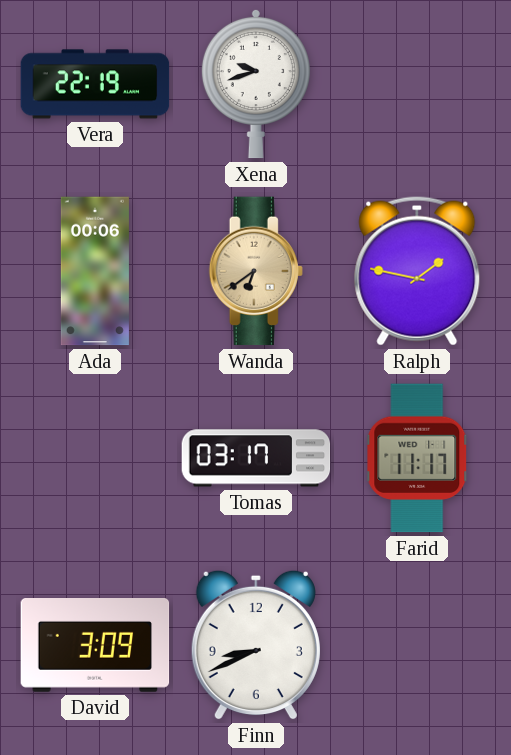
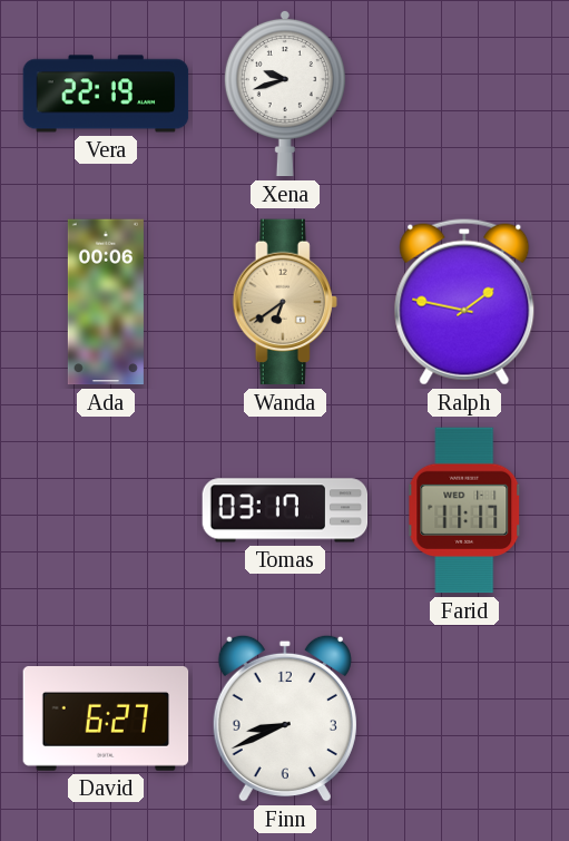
David: 3:09 -> 6:27 (106, 720)
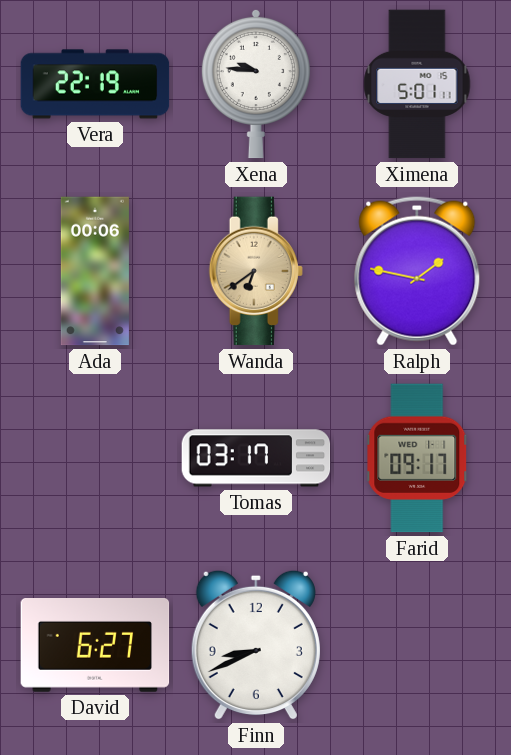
Xena: 9:42 -> 9:46 (256, 84)
Ximena: none -> 5:01 (417, 84)
Farid: 11:17 -> 09:17 (418, 458)
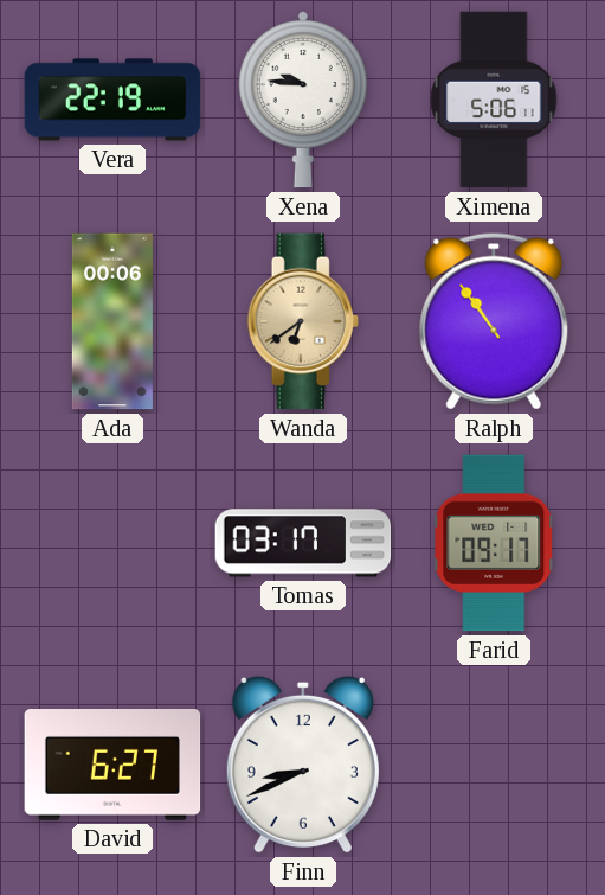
Ximena: 5:01 -> 5:06 (494, 100)
Ralph: 1:47 -> 10:54 (494, 321)
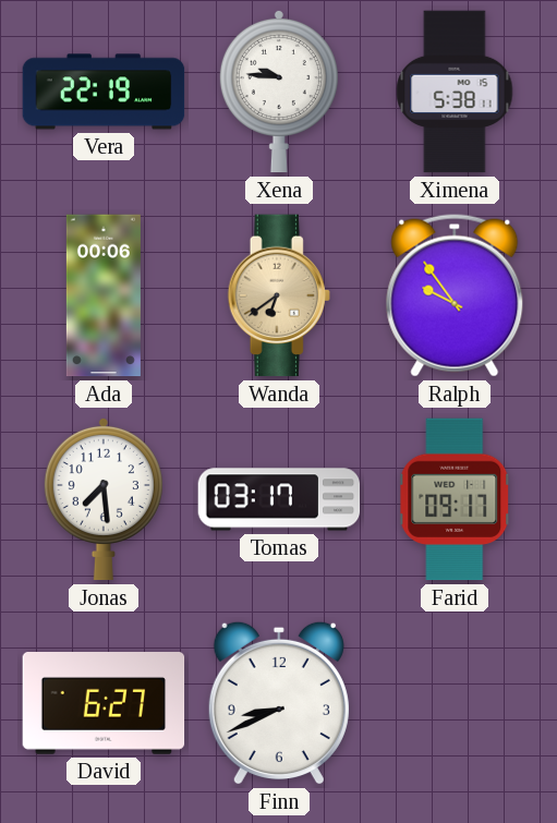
Ximena: 5:06 -> 5:38 (455, 92)
Ralph: 10:54 -> 9:54 (455, 295)
Jonas: none -> 7:29 (104, 499)
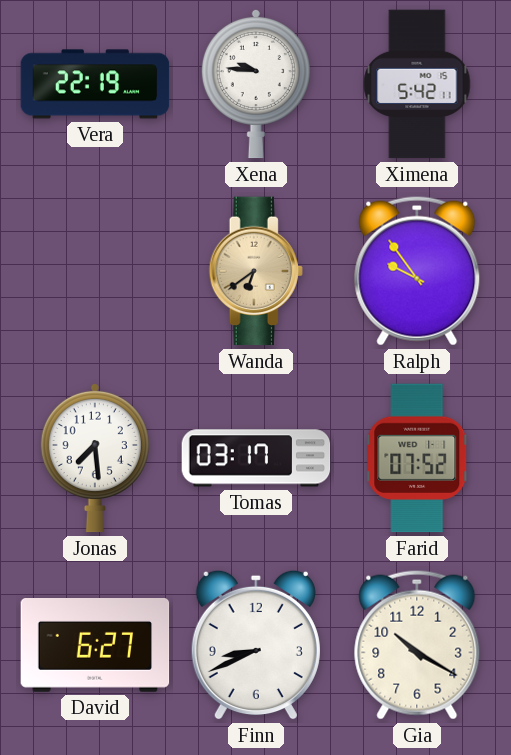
Ximena: 5:38 -> 5:42 (417, 84)
Ada: 00:06 -> none (104, 295)
Farid: 09:17 -> 07:52 (418, 458)
Gia: none -> 10:20 (417, 645)
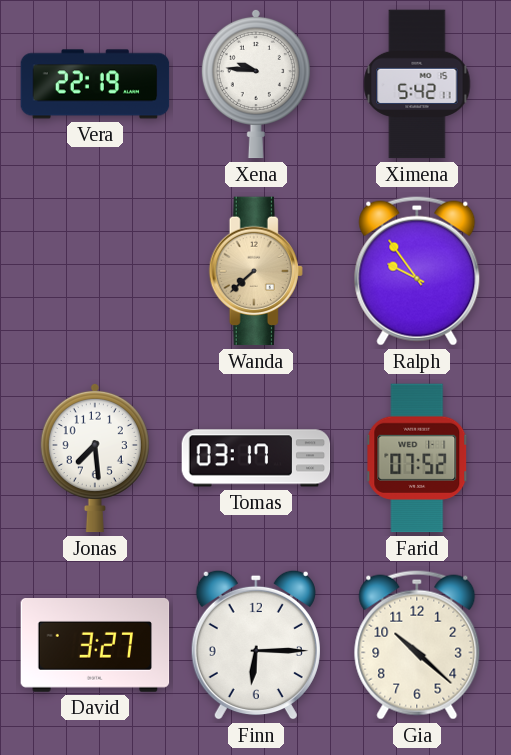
Wanda: 6:39 -> 7:38 (256, 271)
David: 6:27 -> 3:27 (95, 646)
Finn: 8:41 -> 6:15 (256, 645)
Gia: 10:20 -> 10:22 (417, 645)
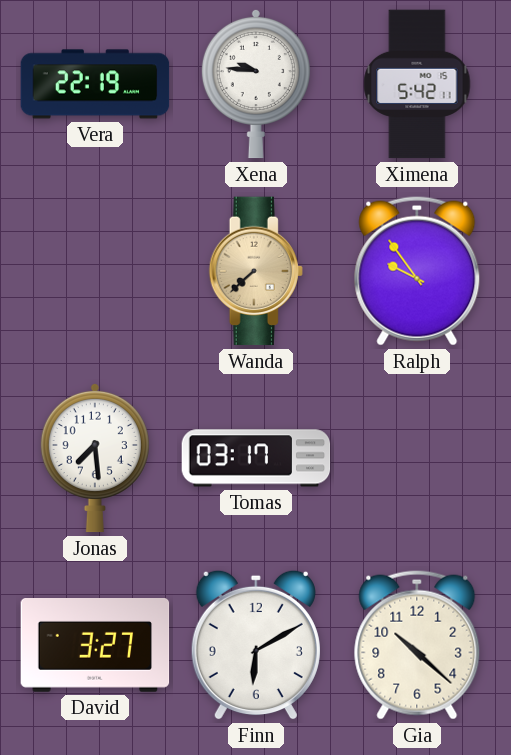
Farid: 07:52 -> none (418, 458)
Finn: 6:15 -> 6:10 (256, 645)
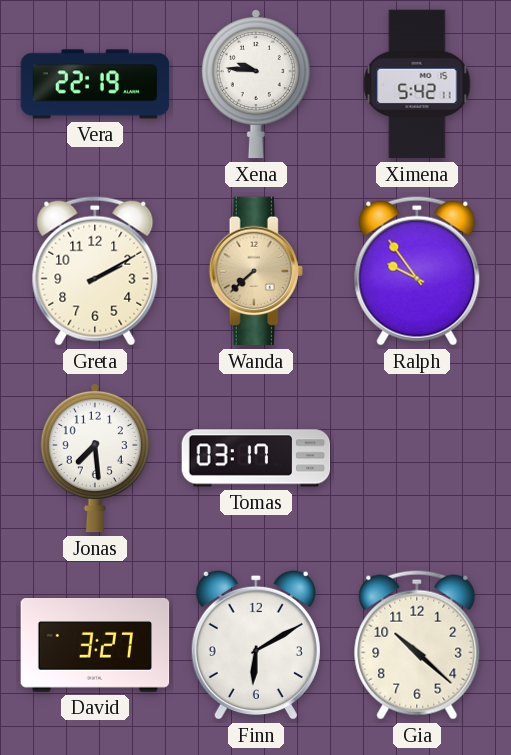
Greta: none -> 2:10 (95, 271)
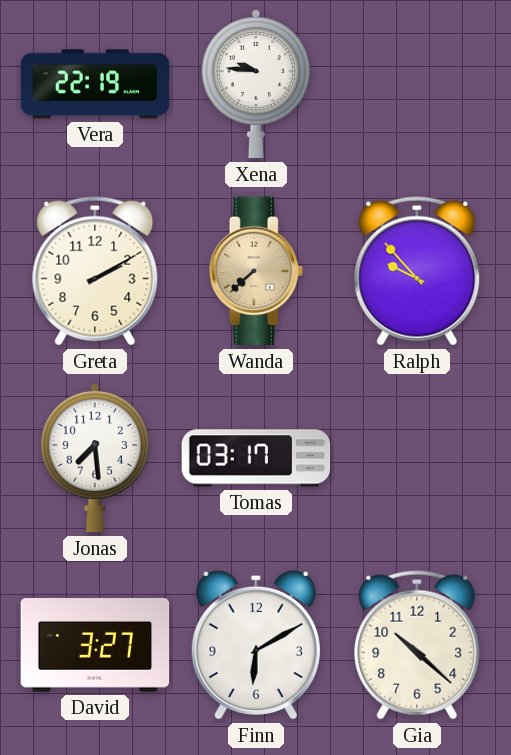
Ximena: 5:42 -> none (417, 84)
Ralph: 9:54 -> 9:53 (417, 271)
